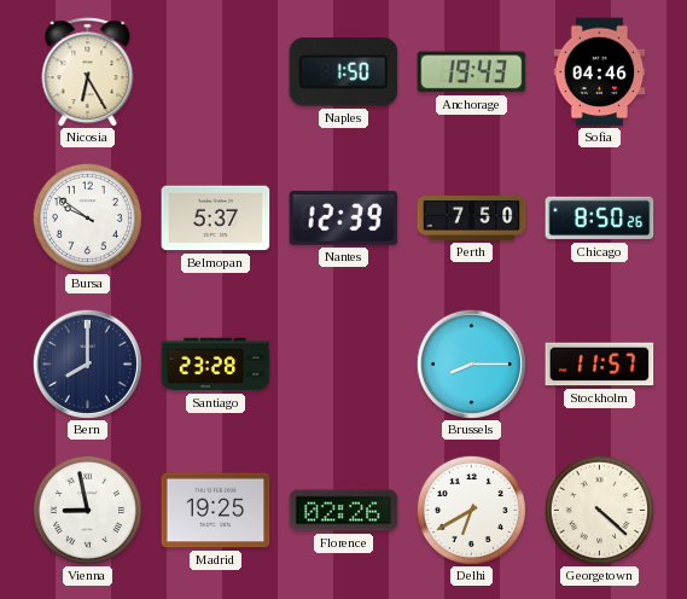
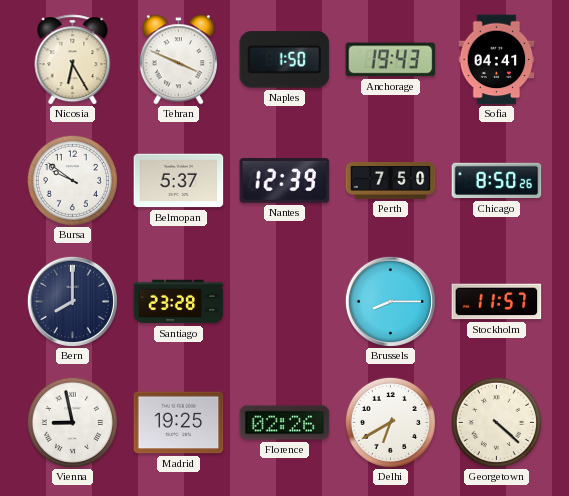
Tehran: none -> 3:49 (178, 60)
Sofia: 04:46 -> 04:41 (497, 60)
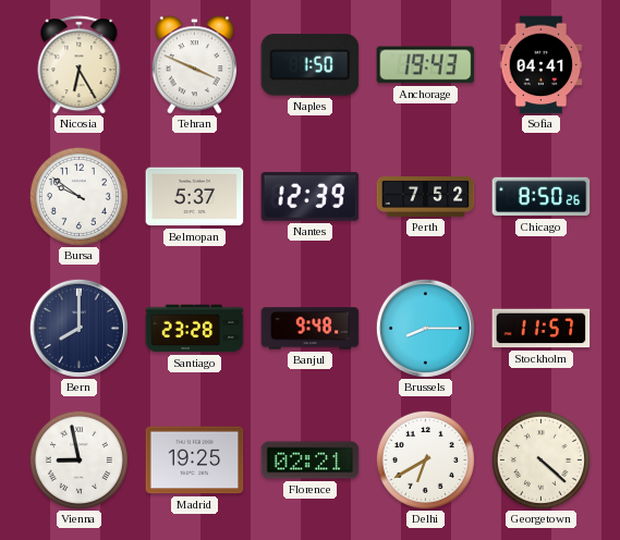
Perth: 7:50 -> 7:52 (426, 197)
Banjul: none -> 9:48 (311, 329)
Florence: 02:26 -> 02:21 (311, 461)
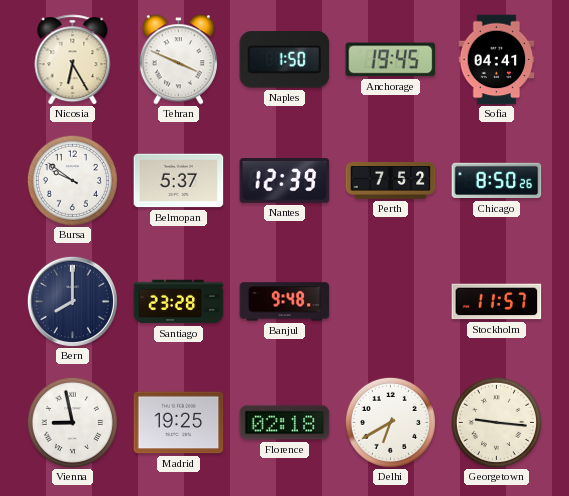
Anchorage: 19:43 -> 19:45 (391, 60)
Brussels: 8:15 -> none (425, 328)
Florence: 02:21 -> 02:18 (285, 423)
Georgetown: 4:22 -> 9:16 (496, 422)
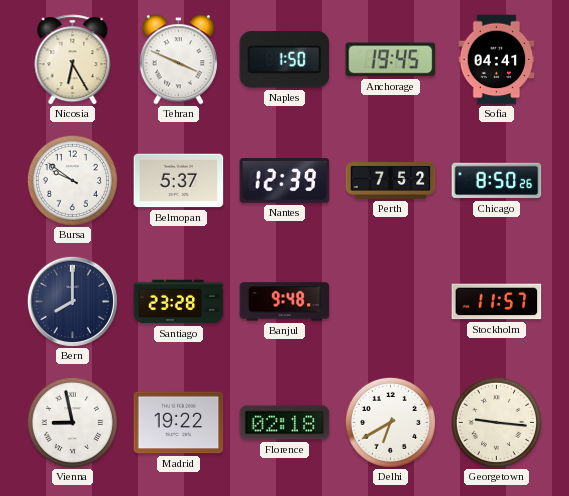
Madrid: 19:25 -> 19:22 (179, 423)
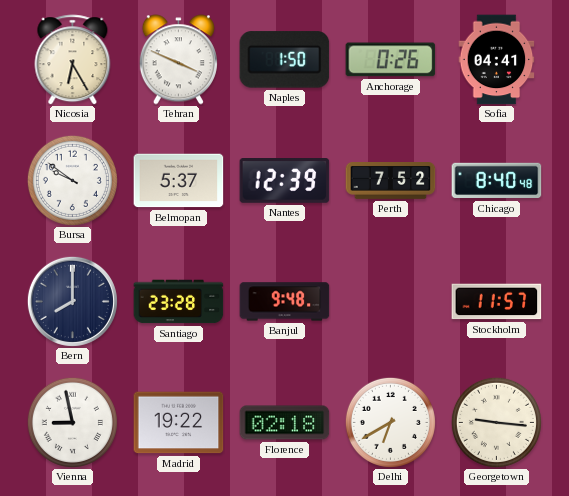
Anchorage: 19:45 -> 0:26 (391, 60)
Chicago: 8:50 -> 8:40 (497, 181)
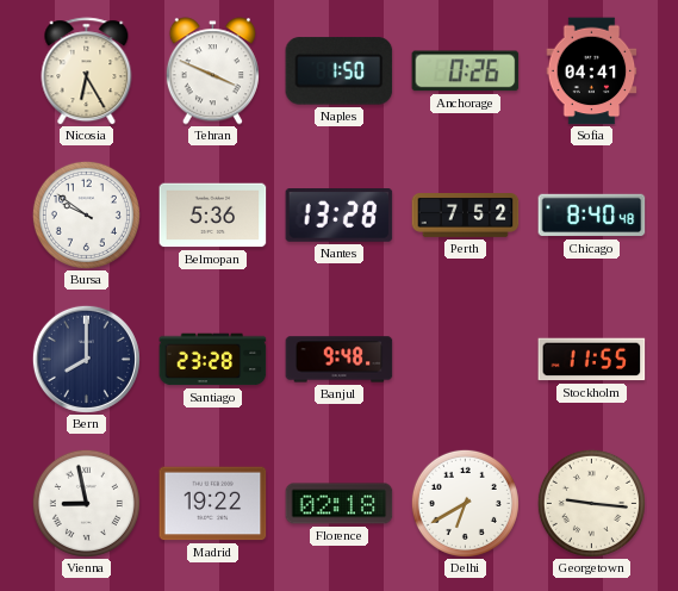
Belmopan: 5:37 -> 5:36 (213, 216)
Nantes: 12:39 -> 13:28 (340, 216)
Stockholm: 11:57 -> 11:55 (592, 360)
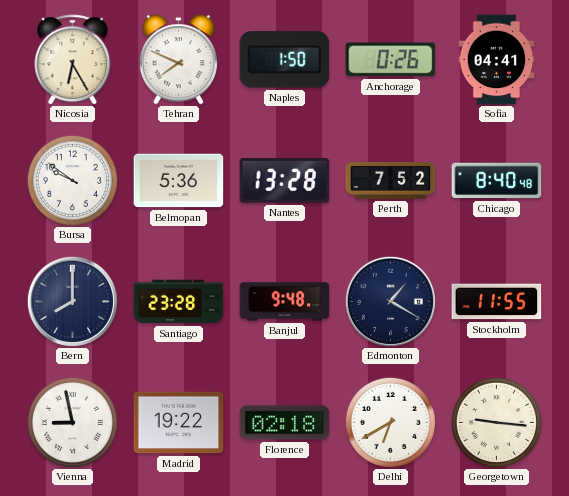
Tehran: 3:49 -> 7:49 (178, 60)
Edmonton: none -> 1:20 (390, 301)
